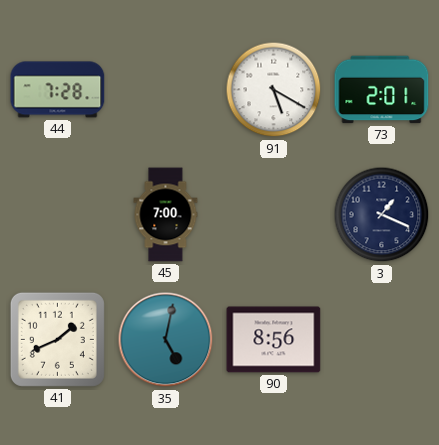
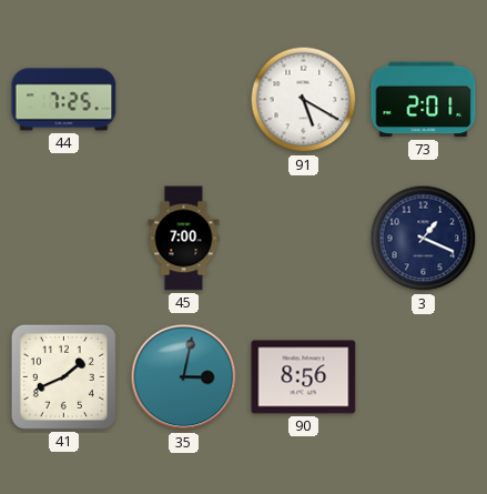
44: 7:28 -> 7:25 (64, 100)
35: 5:02 -> 3:02 (184, 377)
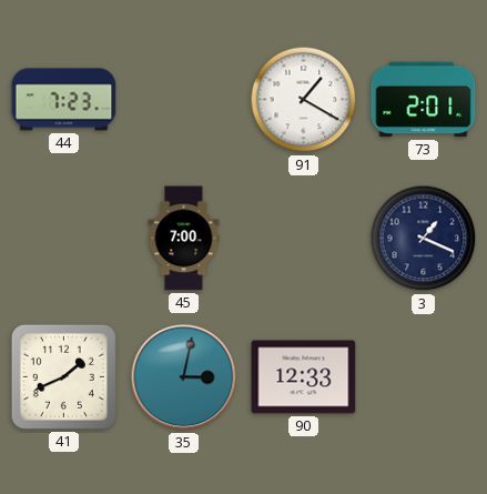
44: 7:25 -> 7:23 (64, 100)
91: 5:20 -> 1:20 (304, 100)
90: 8:56 -> 12:33 (304, 377)
